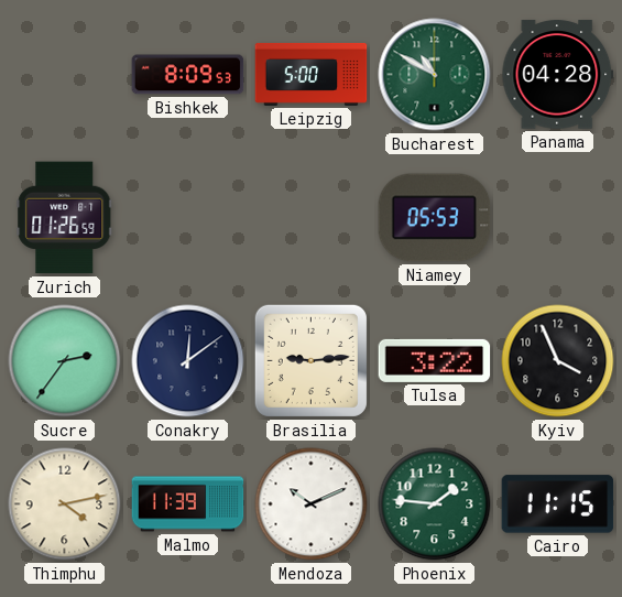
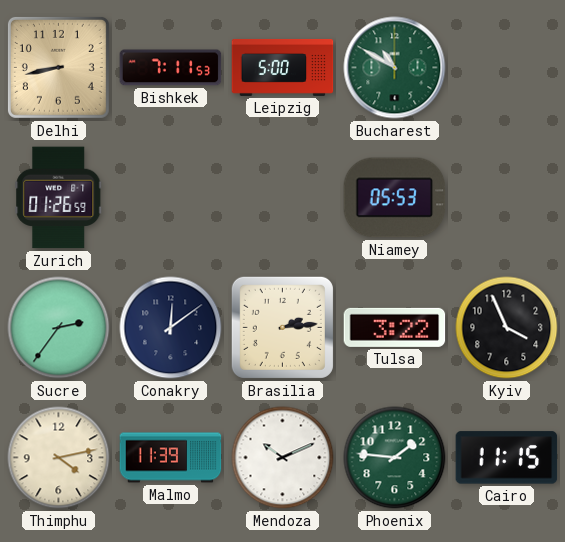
Delhi: none -> 8:43 (58, 67)
Bishkek: 8:09 -> 7:11 (171, 68)
Panama: 04:28 -> none (558, 75)
Brasilia: 9:14 -> 2:14 (282, 327)
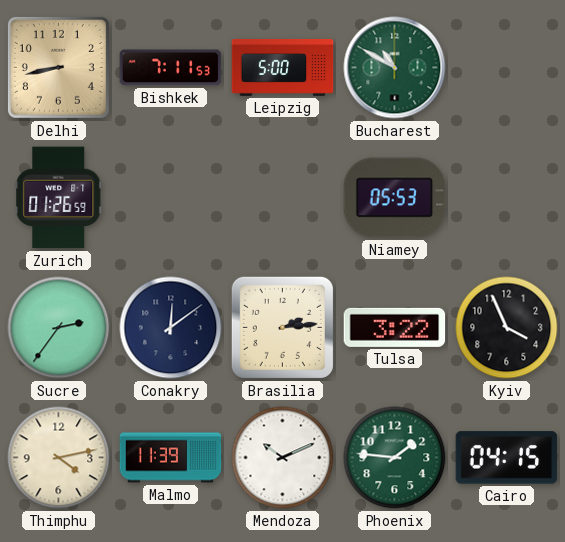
Cairo: 11:15 -> 04:15 (507, 458)
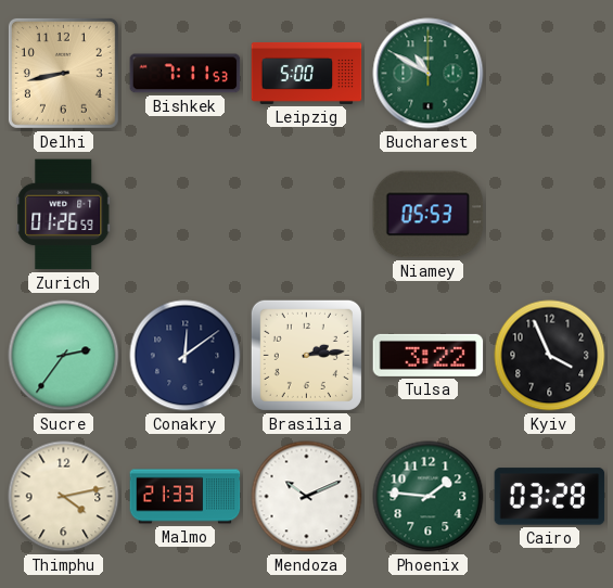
Malmo: 11:39 -> 21:33 (186, 497)
Cairo: 04:15 -> 03:28 (550, 497)
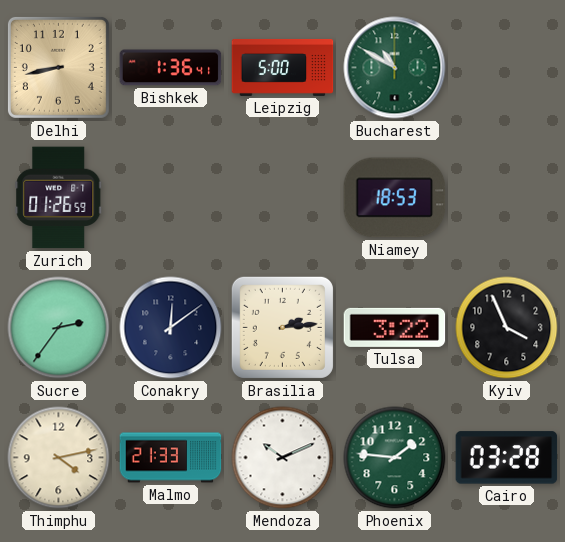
Bishkek: 7:11 -> 1:36 (171, 68)
Niamey: 05:53 -> 18:53 (395, 198)
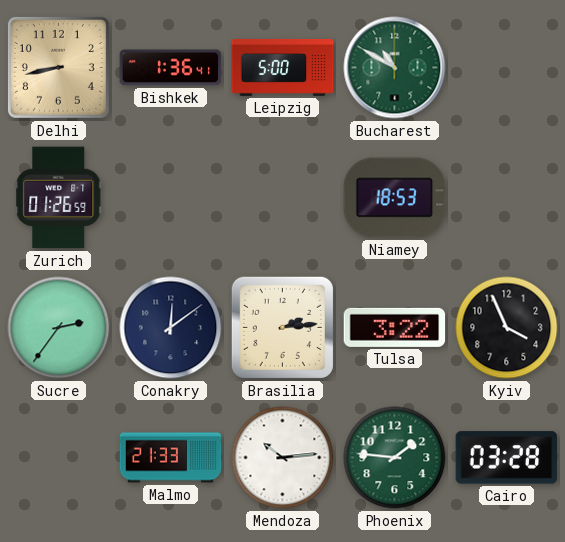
Thimphu: 4:13 -> none (59, 458)
Mendoza: 10:11 -> 10:14 (283, 458)
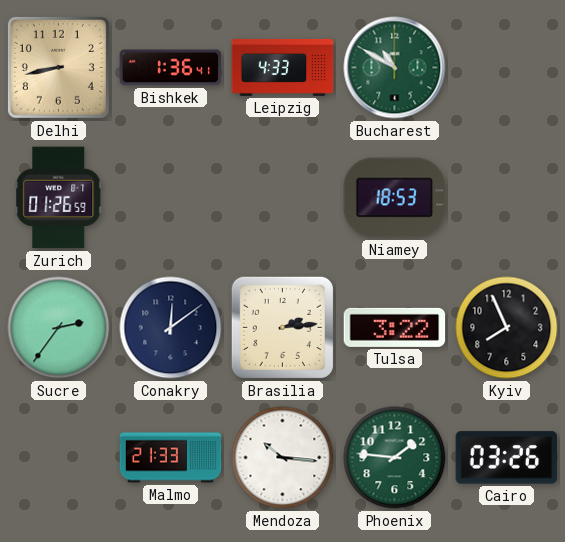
Leipzig: 5:00 -> 4:33 (283, 67)
Kyiv: 3:56 -> 7:56 (507, 328)
Mendoza: 10:14 -> 10:16 (283, 458)
Cairo: 03:28 -> 03:26 (507, 458)
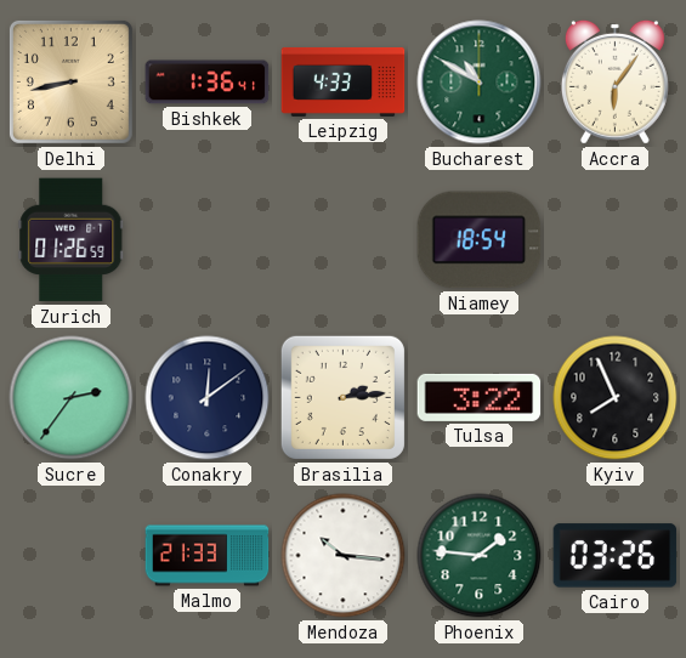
Accra: none -> 6:06 (614, 81)
Niamey: 18:53 -> 18:54 (480, 240)
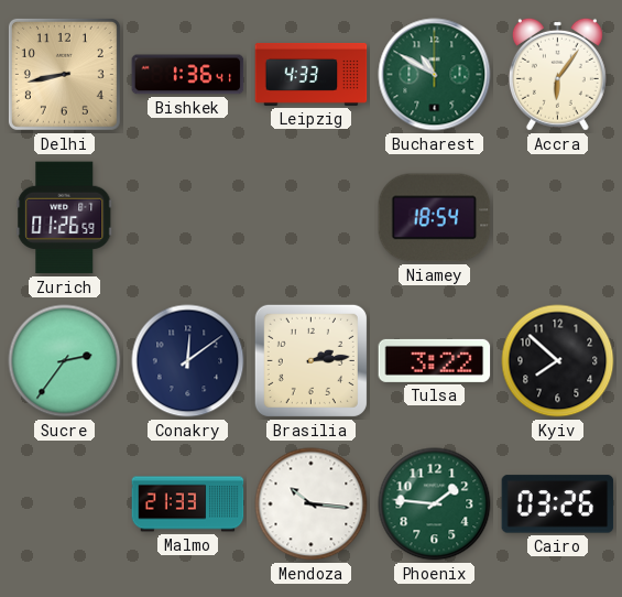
Kyiv: 7:56 -> 7:52 (558, 361)
